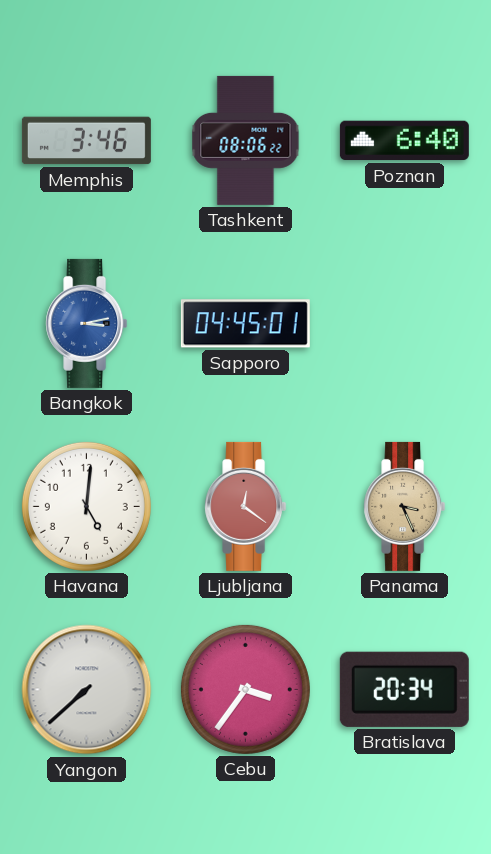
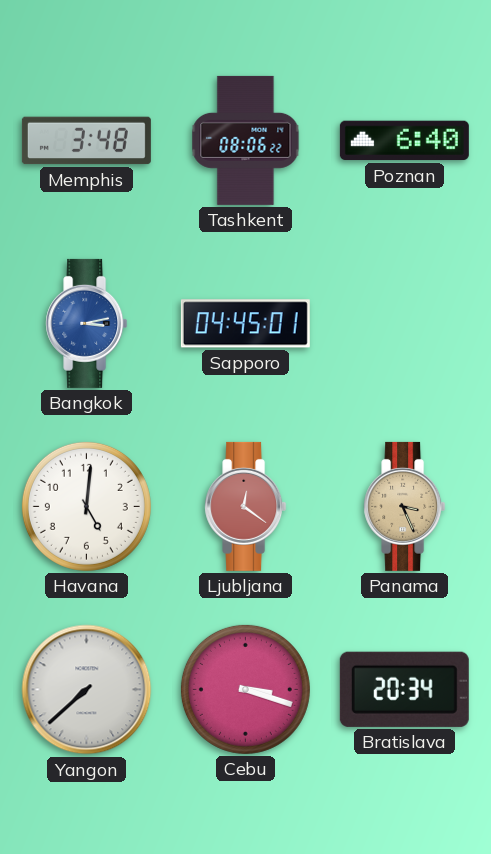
Memphis: 3:46 -> 3:48 (86, 141)
Cebu: 3:36 -> 3:18 (245, 689)
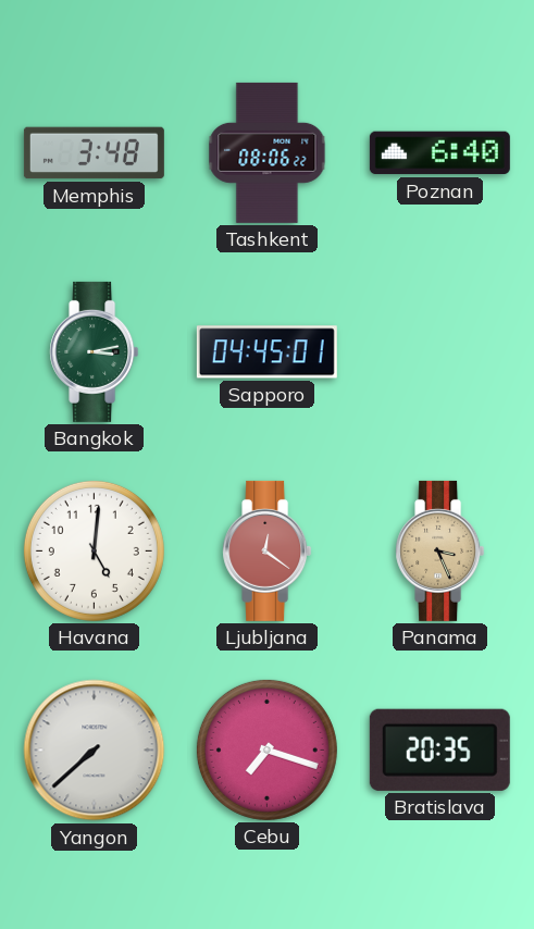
Bangkok dial: blue -> green (95, 351)
Cebu: 3:18 -> 7:18 (266, 750)
Bratislava: 20:34 -> 20:35 (439, 750)
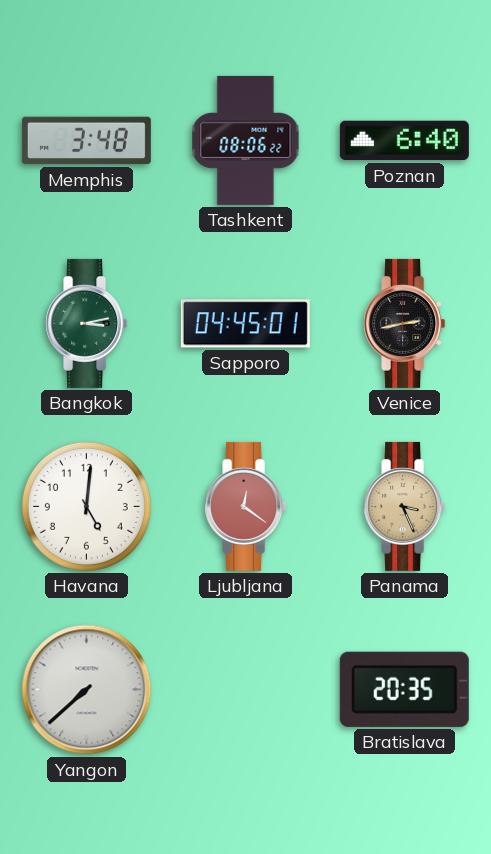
Venice: none -> 2:43 (405, 323)
Cebu: 7:18 -> none (266, 750)
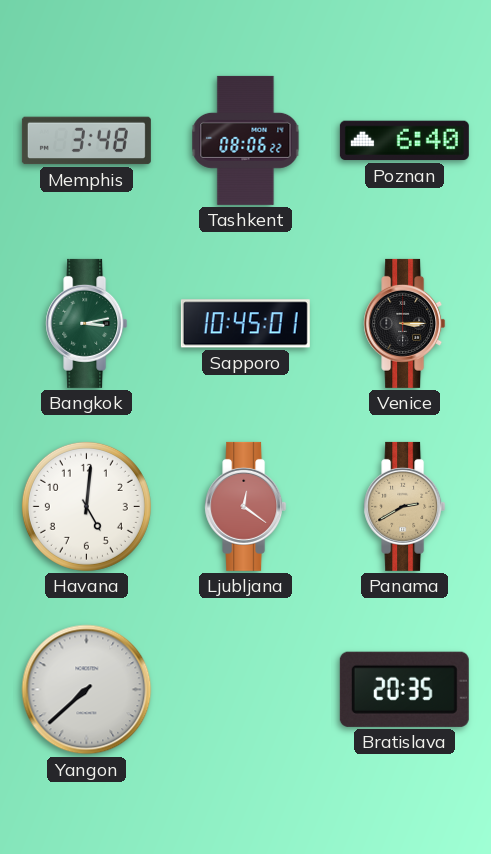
Sapporo: 04:45 -> 10:45 (245, 324)
Venice: 2:43 -> 3:15 (405, 323)
Panama: 3:26 -> 2:40 (405, 506)
